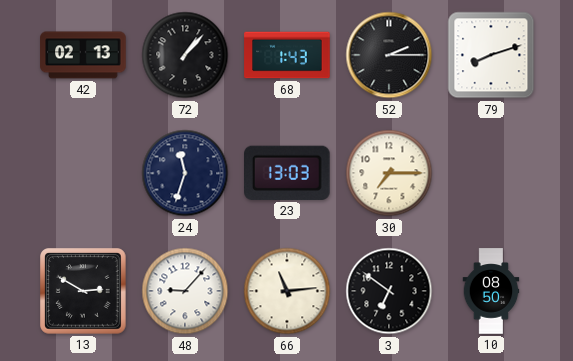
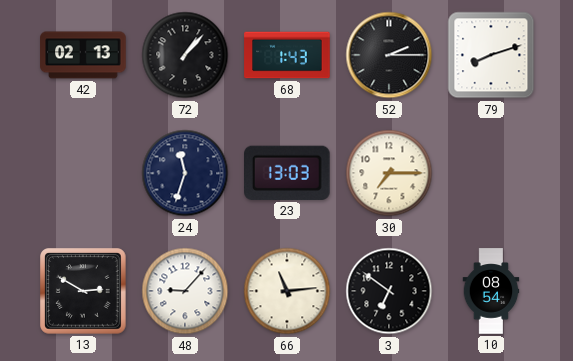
10: 08:50 -> 08:54 (491, 291)
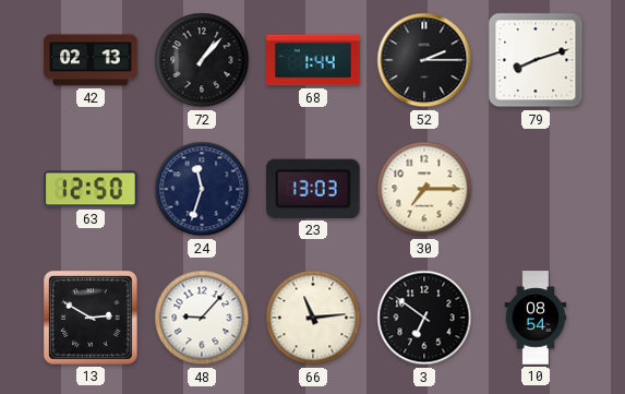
68: 1:43 -> 1:44 (313, 60)
63: none -> 12:50 (91, 189)
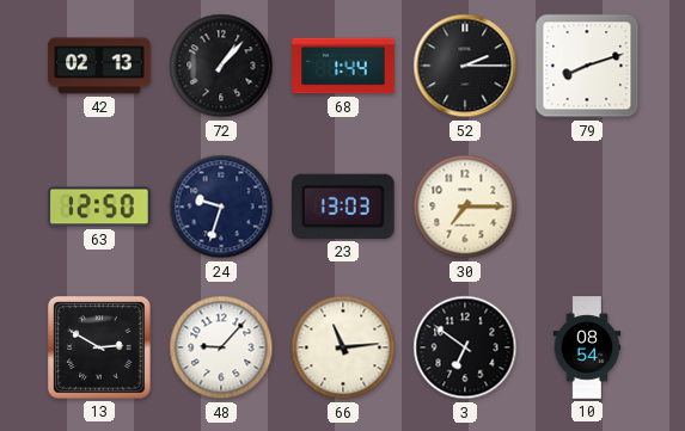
24: 11:33 -> 9:33 (221, 207)
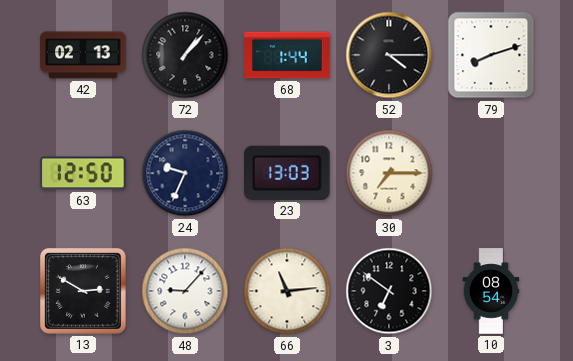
52: 2:15 -> 4:15 (389, 55)
24: 9:33 -> 9:34 (185, 173)
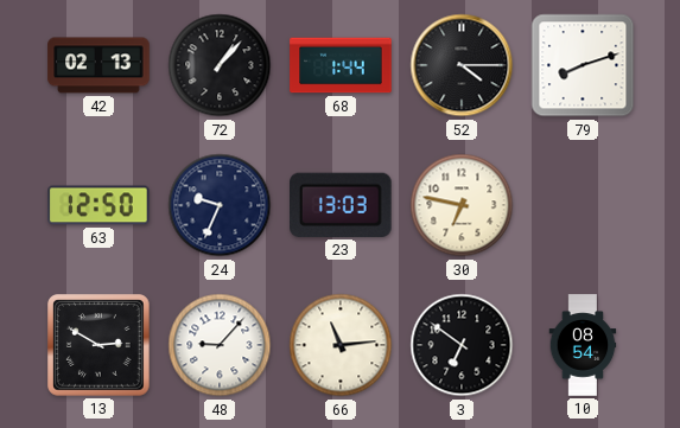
30: 7:15 -> 6:47 (462, 205)
